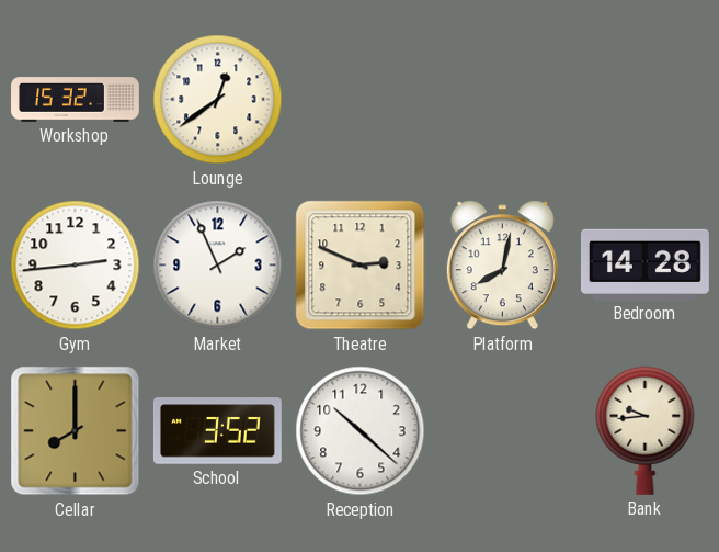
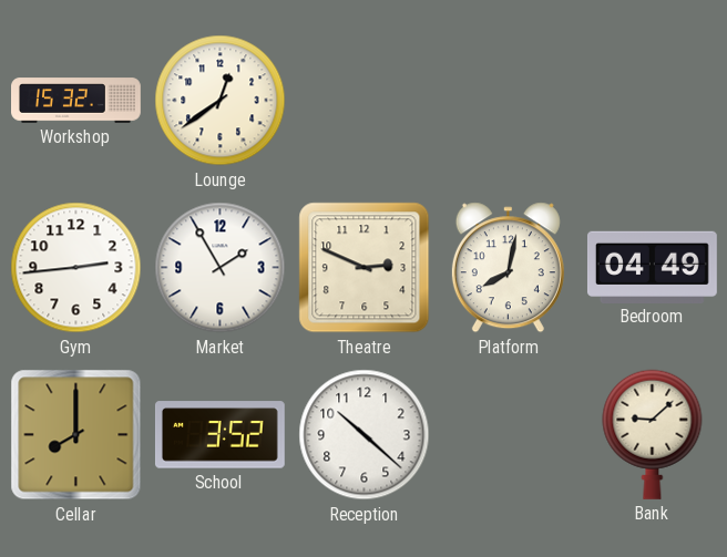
Market: 1:56 -> 1:55 (221, 268)
Bedroom: 14:28 -> 04:49 (652, 267)
Bank: 9:44 -> 9:08 (653, 434)
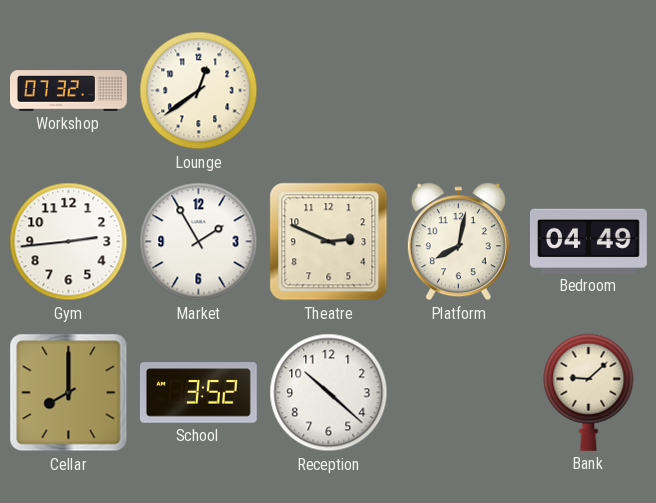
Workshop: 15:32 -> 07:32 (69, 91)
